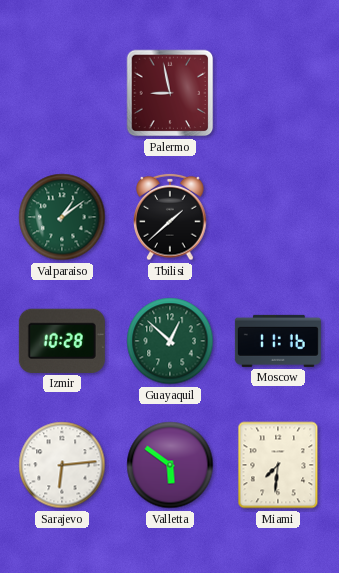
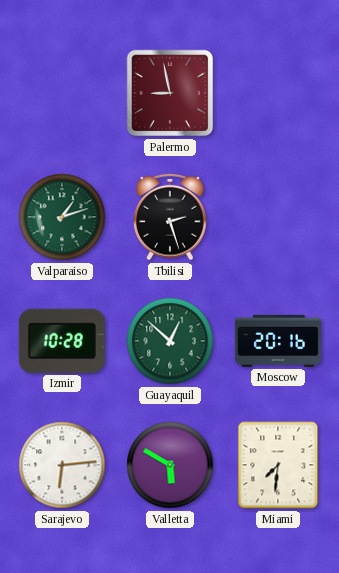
Valparaiso: 1:09 -> 1:12 (62, 217)
Tbilisi: 1:38 -> 2:27 (170, 217)
Moscow: 11:16 -> 20:16 (278, 341)
Valletta: 5:51 -> 5:50 (170, 465)
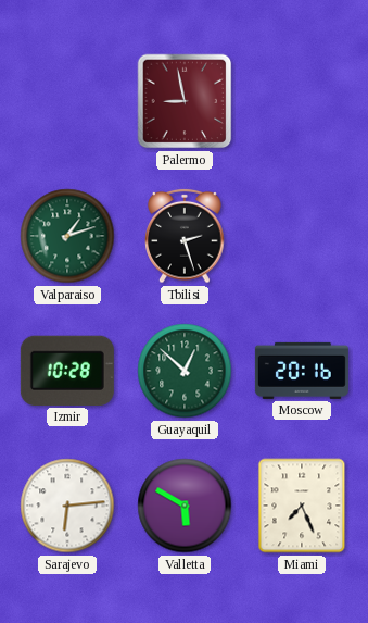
Miami: 7:31 -> 7:26 (302, 506)
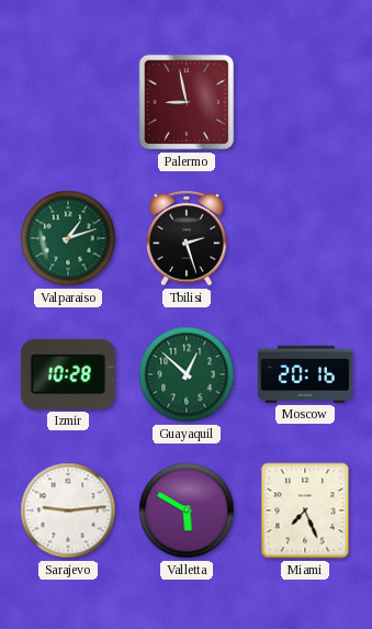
Sarajevo: 6:14 -> 9:14 (68, 510)
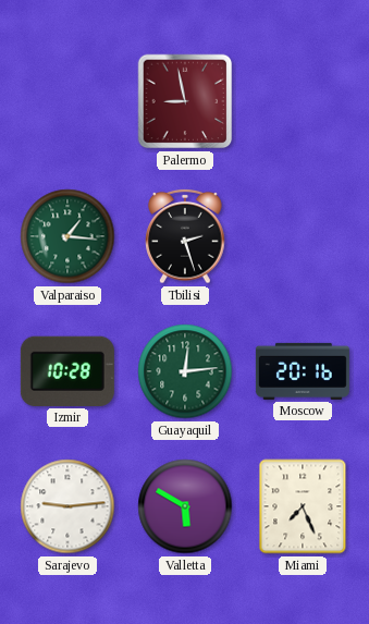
Valparaiso: 1:12 -> 1:16 (67, 236)
Guayaquil: 12:52 -> 12:14 (185, 371)
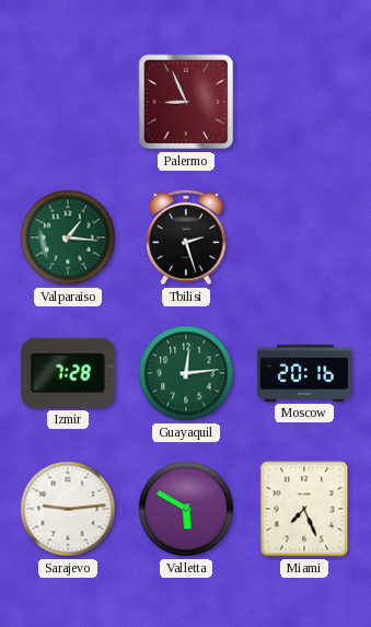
Palermo: 8:58 -> 8:56 (186, 102)
Izmir: 10:28 -> 7:28 (68, 373)
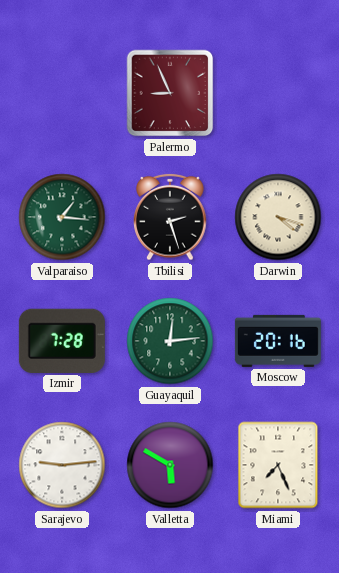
Darwin: none -> 4:18 (278, 217)
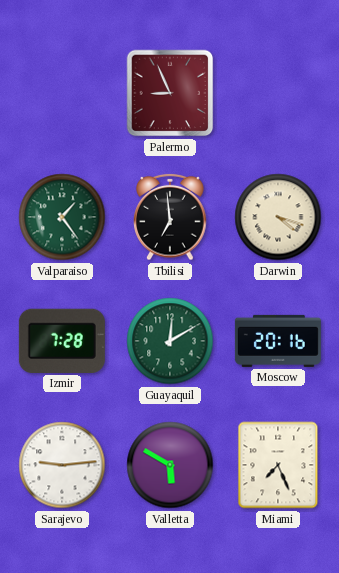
Valparaiso: 1:16 -> 1:24 (62, 217)
Tbilisi: 2:27 -> 6:59 (170, 217)
Guayaquil: 12:14 -> 12:10 (170, 341)
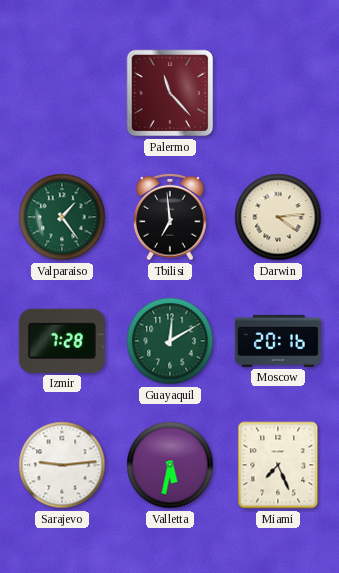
Palermo: 8:56 -> 11:23 (170, 93)
Darwin: 4:18 -> 4:14 (278, 217)
Valletta: 5:50 -> 5:32 (170, 465)
